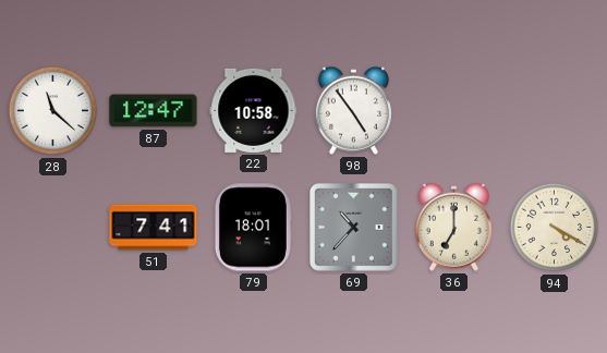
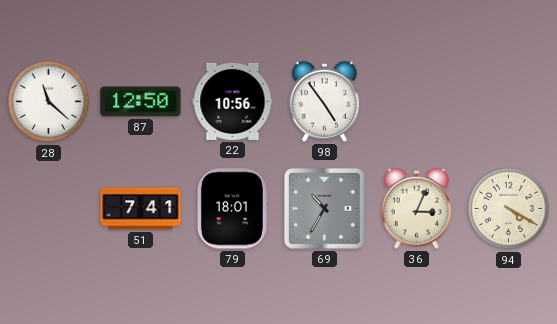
87: 12:47 -> 12:50 (141, 102)
22: 10:58 -> 10:56 (233, 101)
69: 10:37 -> 10:35 (325, 209)
36: 7:00 -> 3:04 (416, 208)
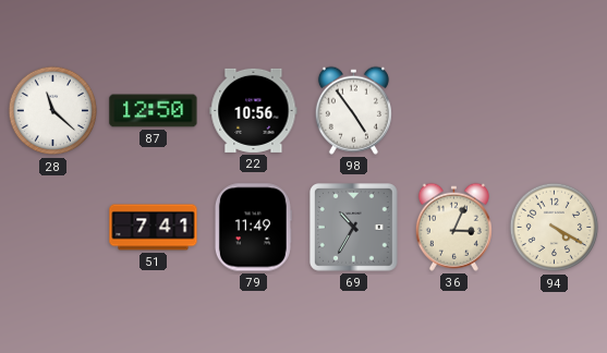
79: 18:01 -> 11:49 (253, 228)
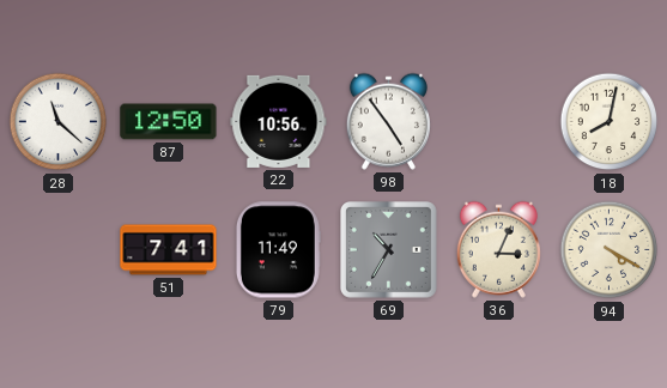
18: none -> 8:02 (610, 122)
